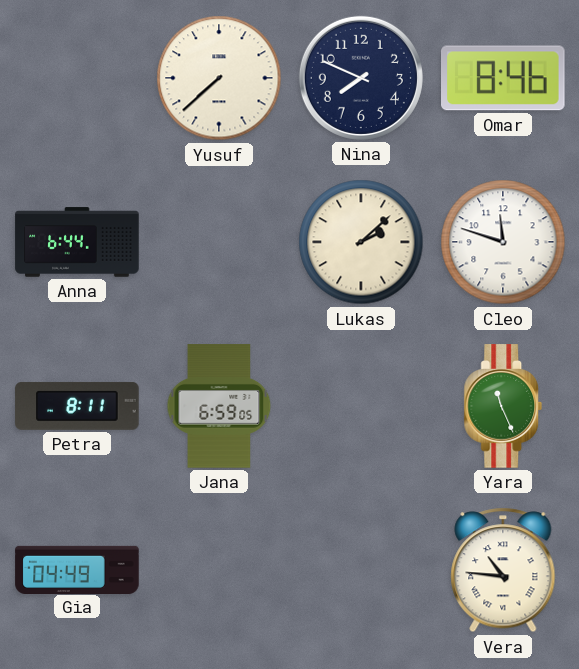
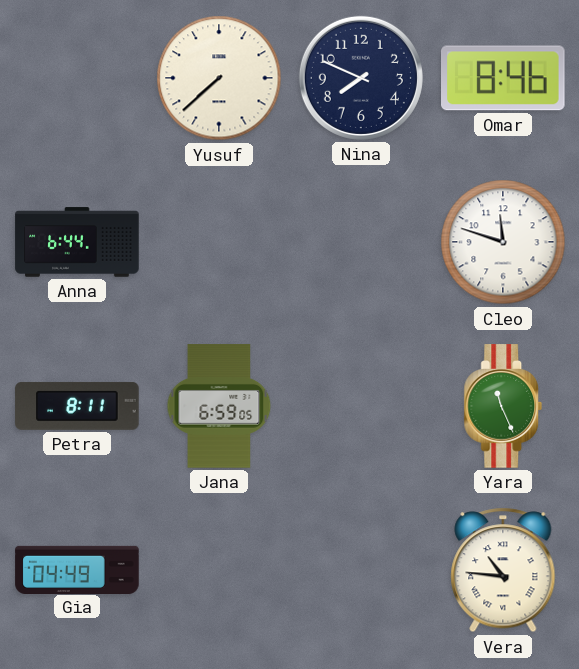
Lukas: 2:08 -> none (361, 242)
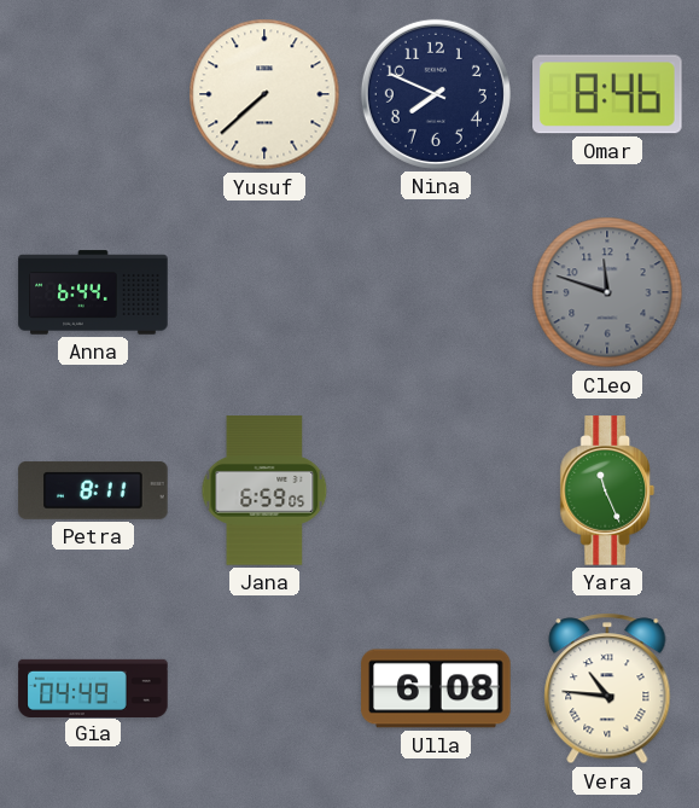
Cleo dial: white -> grey (607, 292)
Ulla: none -> 6:08 (436, 688)
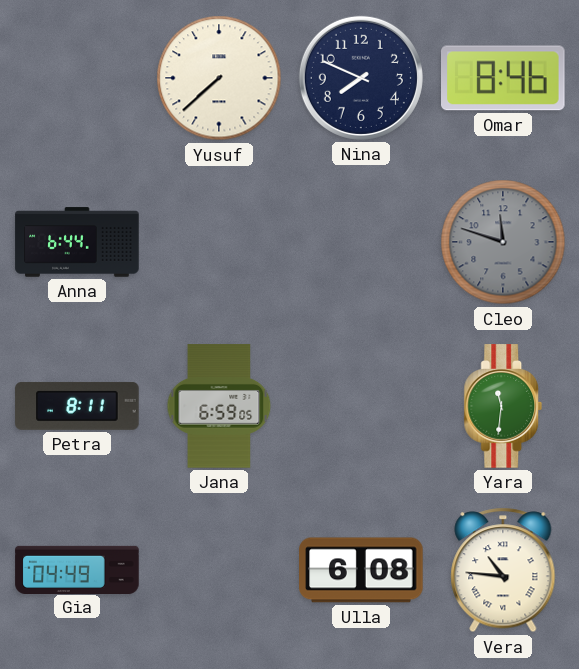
Yara: 11:26 -> 11:31 (503, 406)
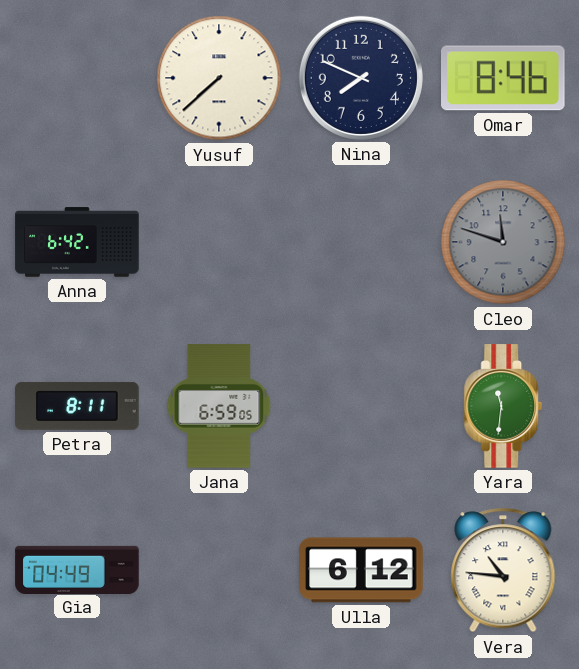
Anna: 6:44 -> 6:42 (77, 242)
Ulla: 6:08 -> 6:12 (361, 570)
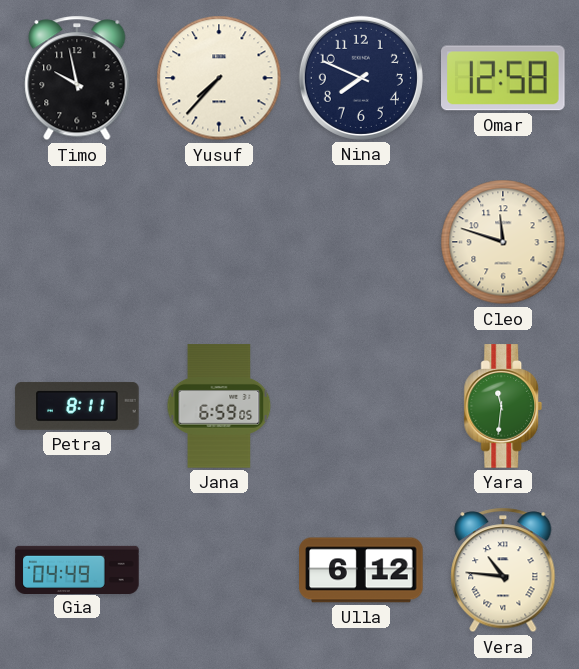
Timo: none -> 9:58 (77, 78)
Yusuf: 7:38 -> 7:37 (219, 78)
Omar: 8:46 -> 12:58 (504, 78)
Anna: 6:42 -> none (77, 242)
Cleo dial: grey -> cream (503, 242)
